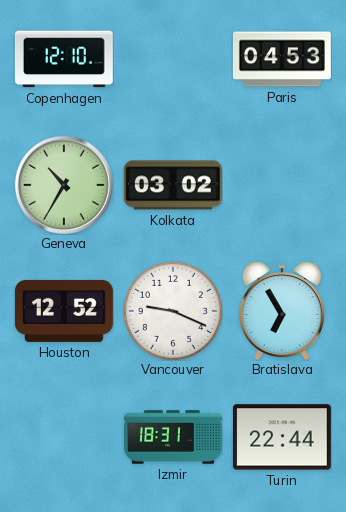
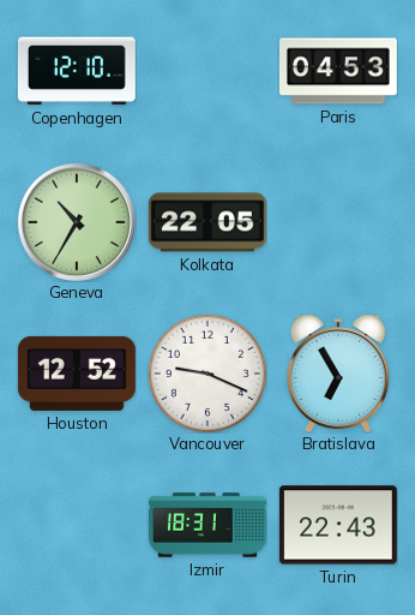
Kolkata: 03:02 -> 22:05 (207, 222)
Turin: 22:44 -> 22:43 (338, 525)
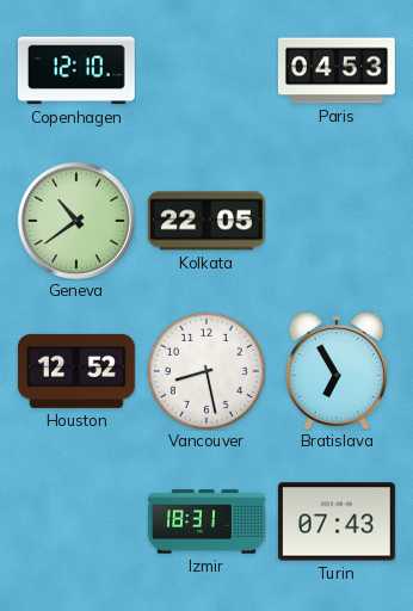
Geneva: 10:35 -> 10:39 (76, 221)
Vancouver: 9:19 -> 8:28 (207, 371)
Turin: 22:43 -> 07:43 (337, 521)
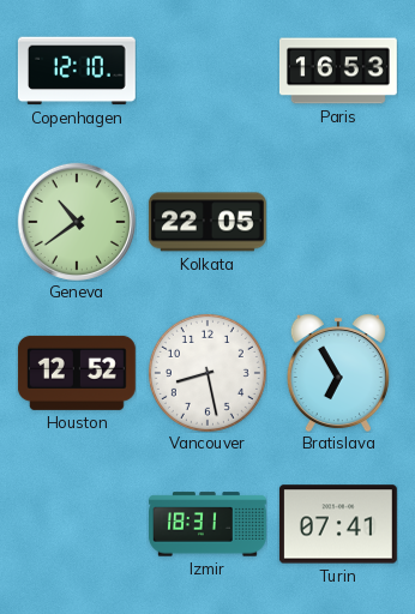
Paris: 04:53 -> 16:53 (338, 71)
Turin: 07:43 -> 07:41 (338, 524)
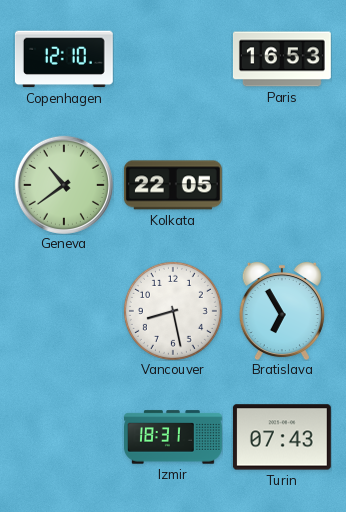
Houston: 12:52 -> none (77, 373)
Turin: 07:41 -> 07:43 (282, 437)
